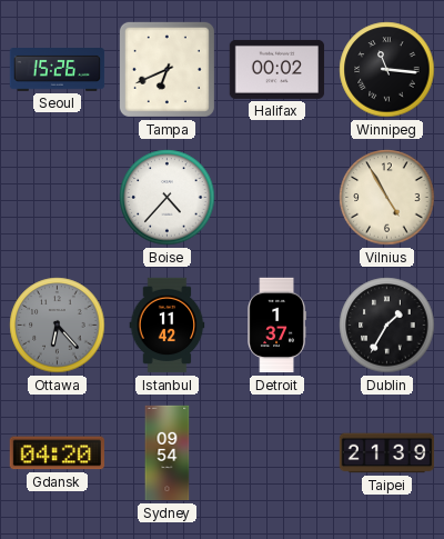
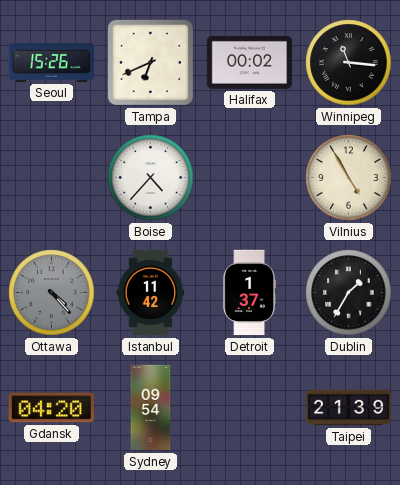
Ottawa: 6:23 -> 4:23 (52, 293)
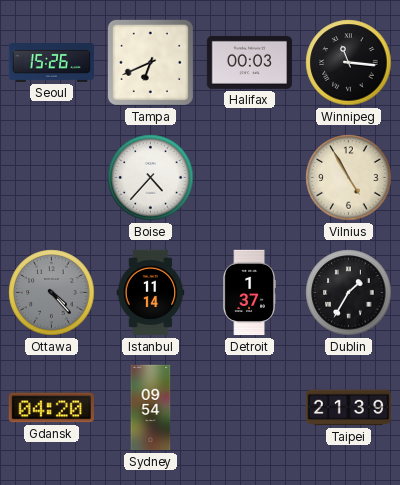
Halifax: 00:02 -> 00:03 (250, 62)
Istanbul: 11:42 -> 11:14 (151, 293)
